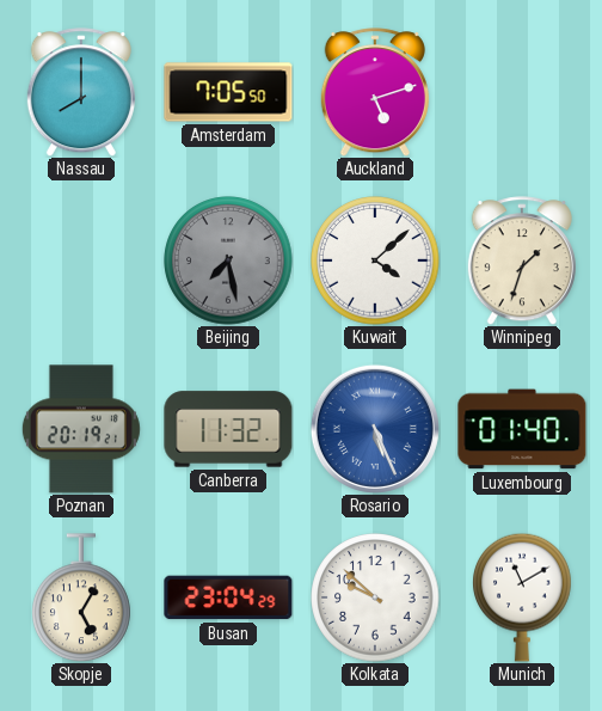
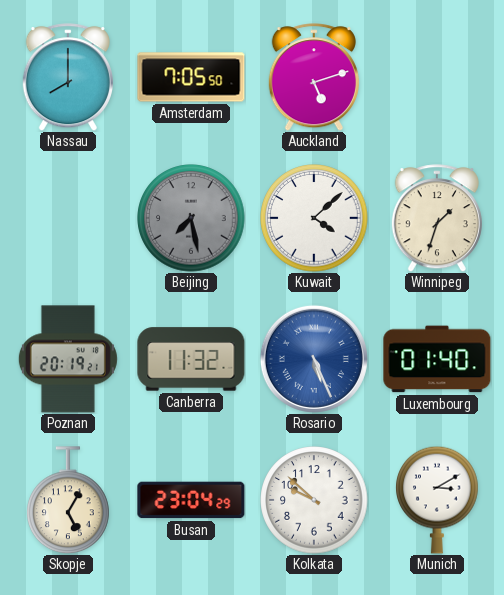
Munich: 11:10 -> 3:10 (438, 500)
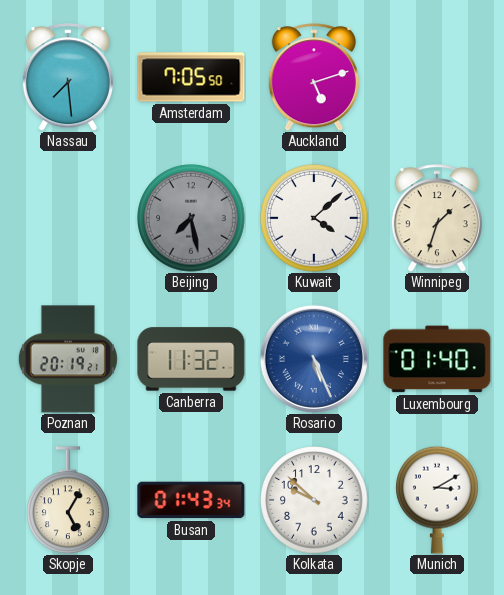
Nassau: 8:00 -> 7:29 (68, 77)
Busan: 23:04 -> 01:43 (191, 500)
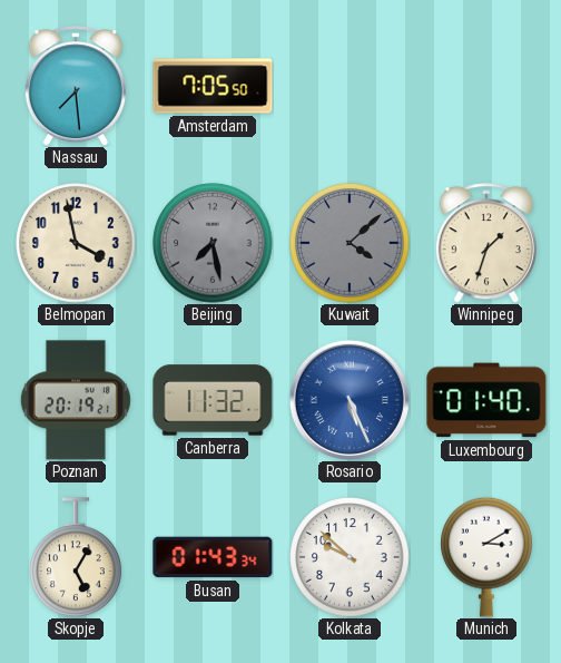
Auckland: 5:12 -> none (314, 77)
Belmopan: none -> 3:58 (76, 243)
Kuwait dial: white -> grey (350, 243)
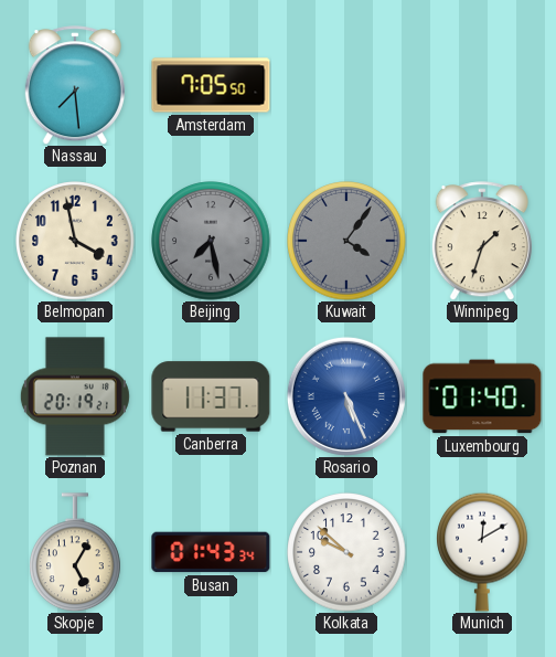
Kuwait: 4:08 -> 4:06 (346, 241)
Canberra: 11:32 -> 11:37 (211, 396)
Munich: 3:10 -> 12:10 (483, 552)
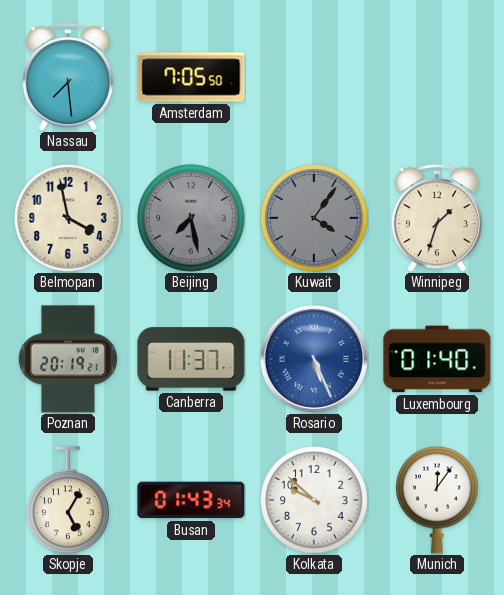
Munich: 12:10 -> 12:06 (438, 500)
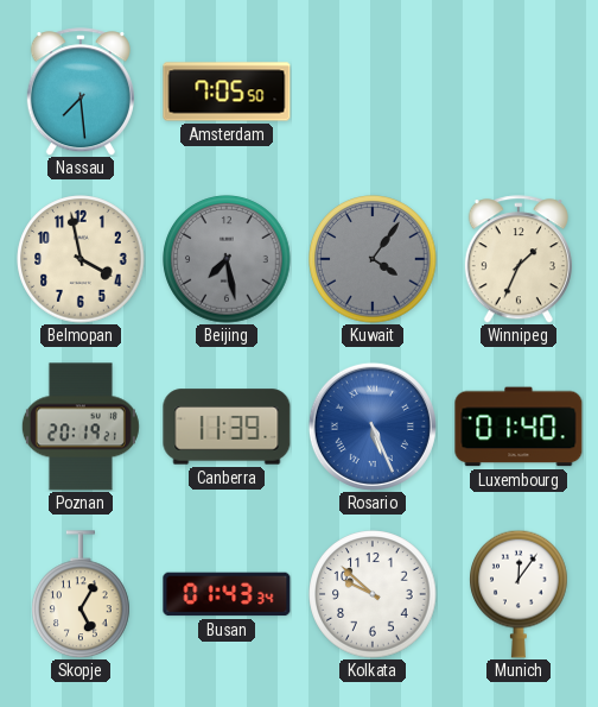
Winnipeg: 1:33 -> 1:34 (519, 259)
Canberra: 11:37 -> 11:39 (227, 427)
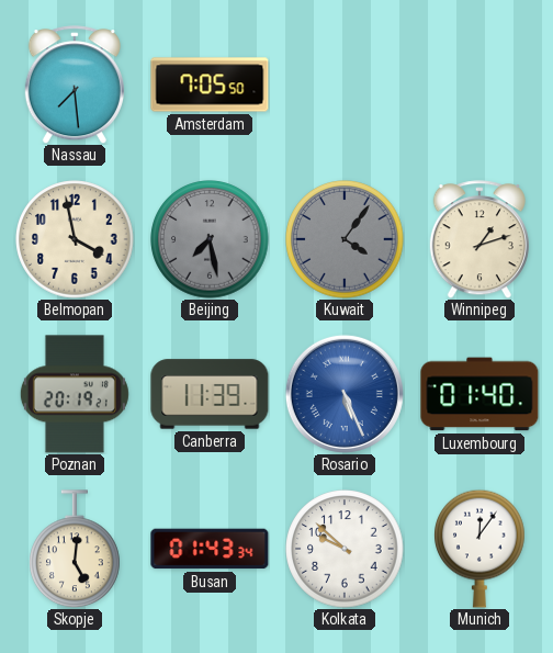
Winnipeg: 1:34 -> 1:12 (479, 239)
Skopje: 5:05 -> 5:01 (76, 549)
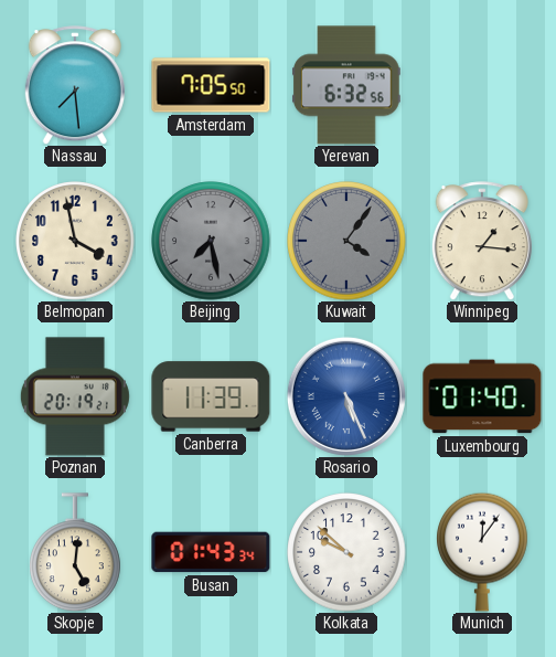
Yerevan: none -> 6:32 (347, 85)
Winnipeg: 1:12 -> 1:16 (482, 241)
